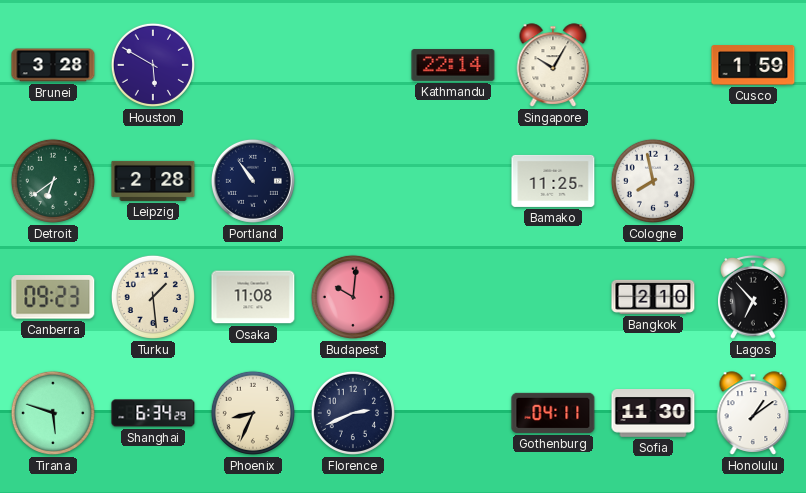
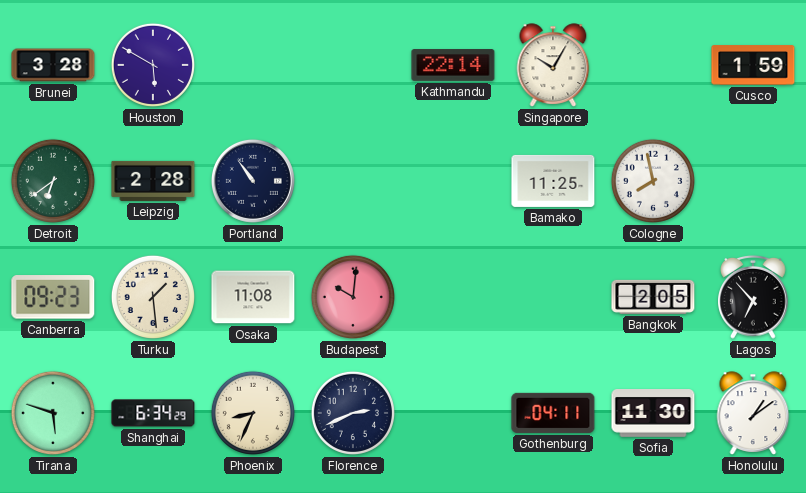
Bangkok: 2:10 -> 2:05 (653, 297)
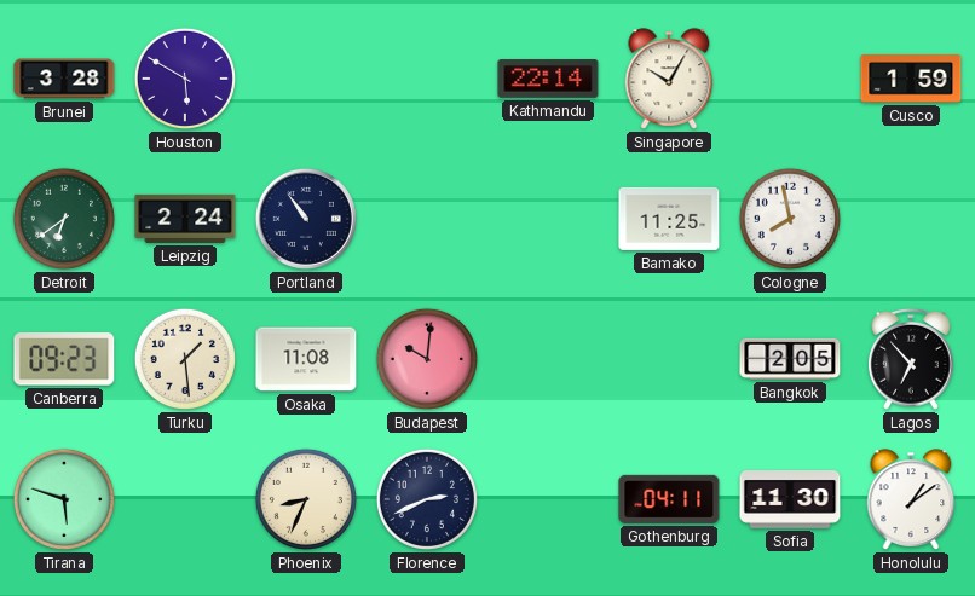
Leipzig: 2:28 -> 2:24 (185, 219)
Shanghai: 6:34 -> none (153, 413)
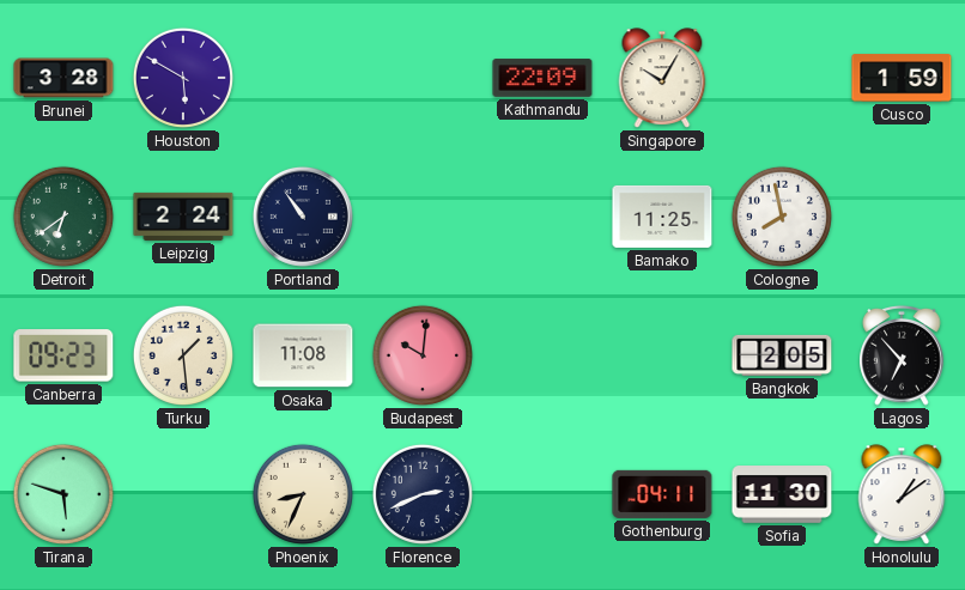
Kathmandu: 22:14 -> 22:09 (542, 78)
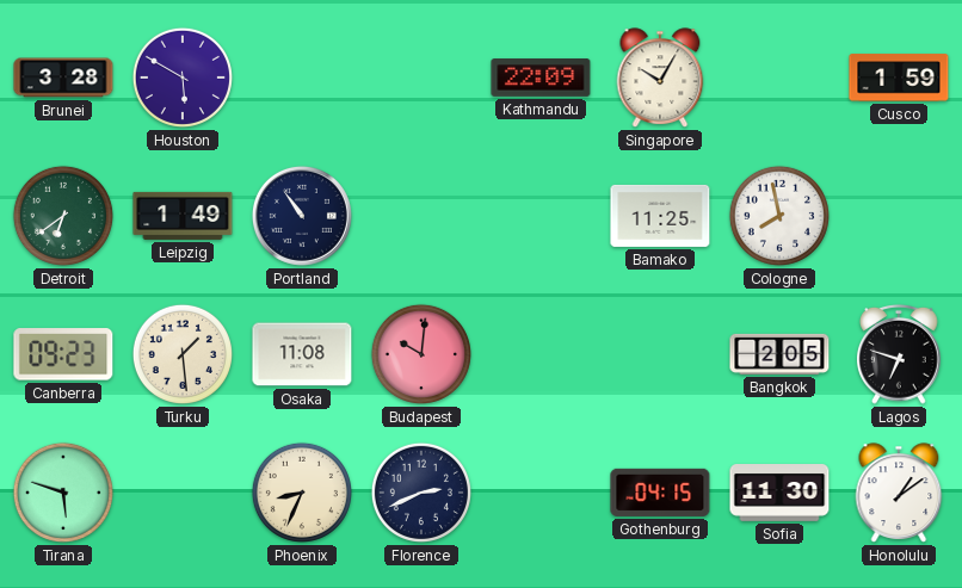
Leipzig: 2:24 -> 1:49 (183, 216)
Lagos: 6:53 -> 6:48 (899, 354)
Gothenburg: 04:11 -> 04:15 (660, 493)
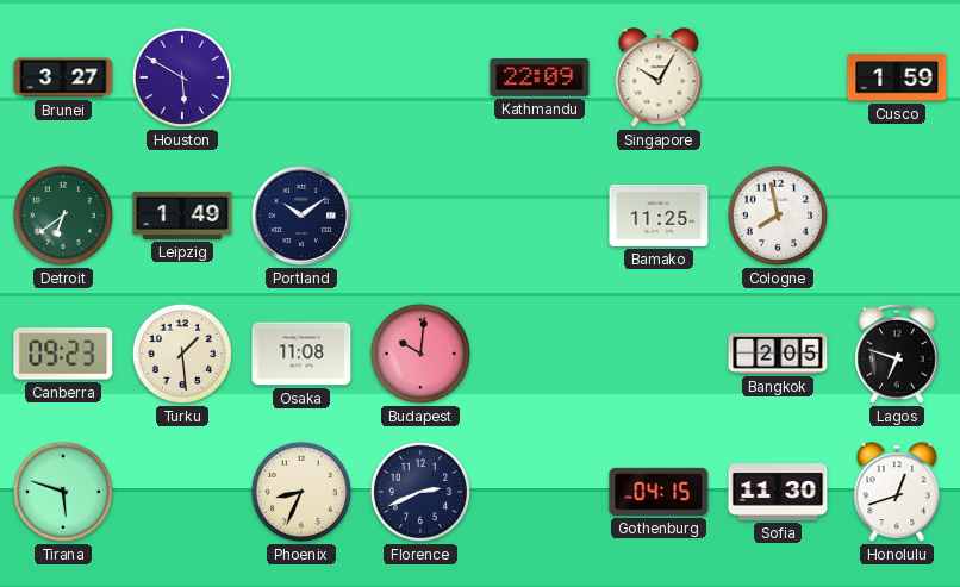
Brunei: 3:28 -> 3:27 (63, 77)
Portland: 10:54 -> 10:09 (301, 216)
Honolulu: 1:09 -> 12:42 (897, 492)
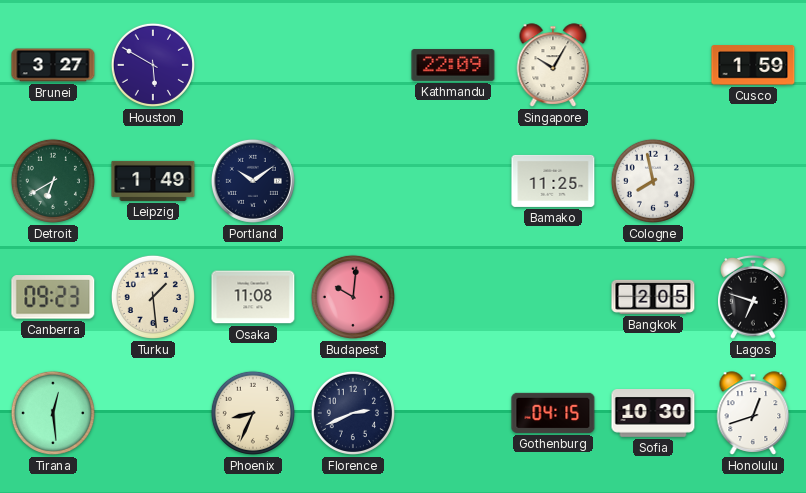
Detroit: 6:39 -> 6:40 (53, 181)
Tirana: 5:48 -> 12:29 (53, 413)
Sofia: 11:30 -> 10:30 (653, 414)
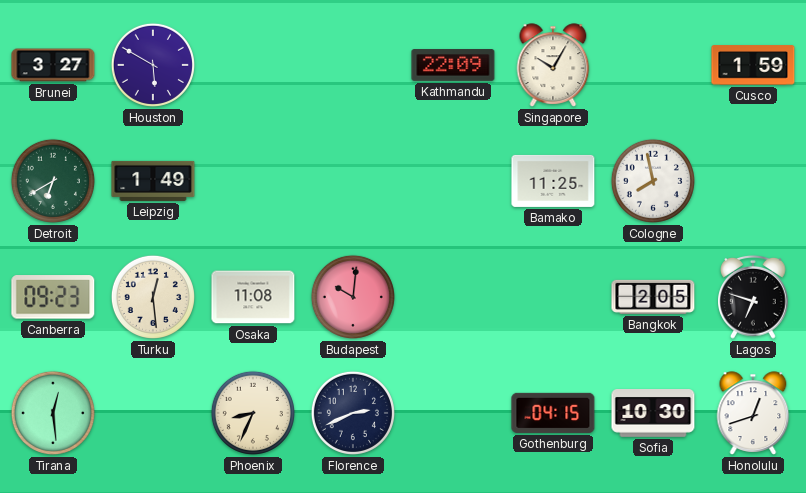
Portland: 10:09 -> none (253, 181)
Turku: 1:29 -> 12:29 (153, 297)
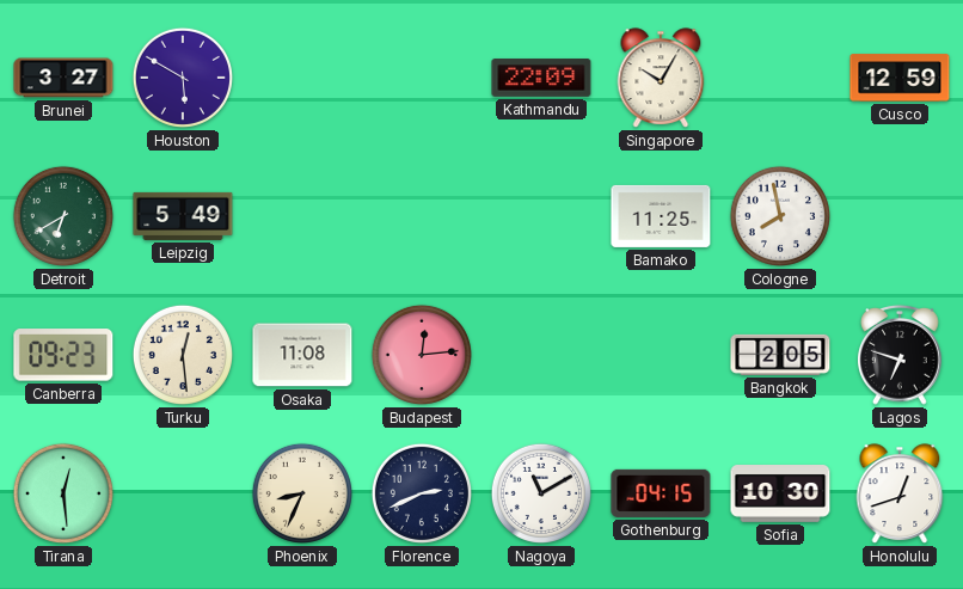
Cusco: 1:59 -> 12:59 (900, 78)
Leipzig: 1:49 -> 5:49 (183, 216)
Budapest: 10:01 -> 12:14 (422, 355)
Nagoya: none -> 11:10 (541, 493)
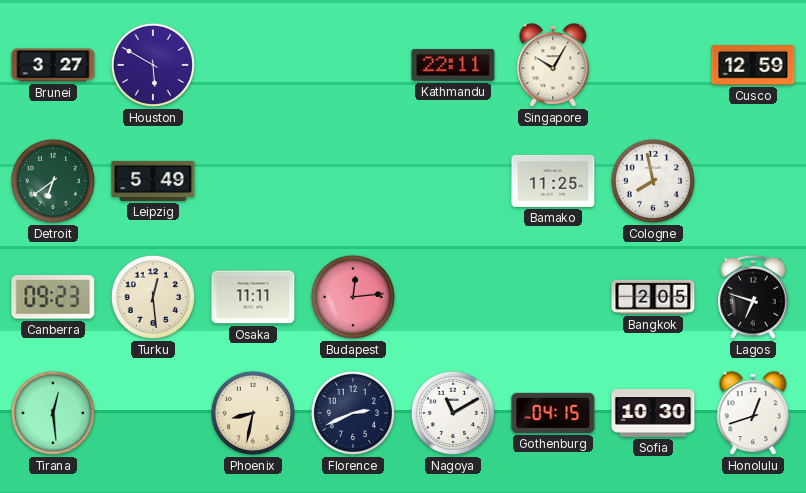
Kathmandu: 22:09 -> 22:11 (453, 65)
Detroit: 6:40 -> 6:39 (53, 181)
Osaka: 11:08 -> 11:11 (253, 297)
Phoenix: 8:34 -> 8:32 (253, 413)
